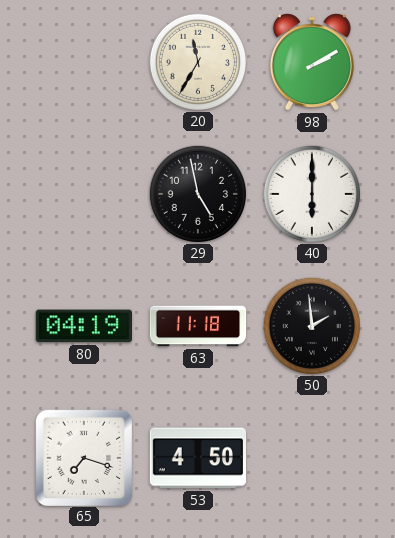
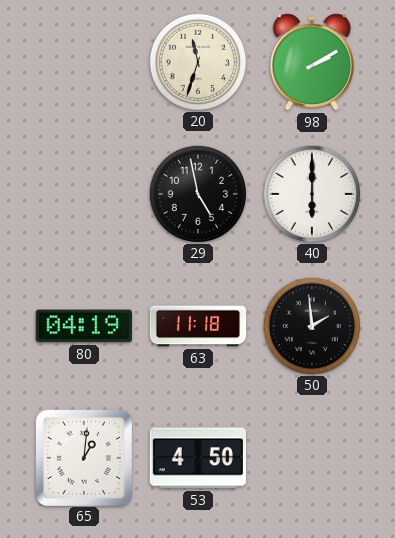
20: 11:35 -> 11:33 (197, 61)
65: 7:18 -> 1:01 (83, 457)
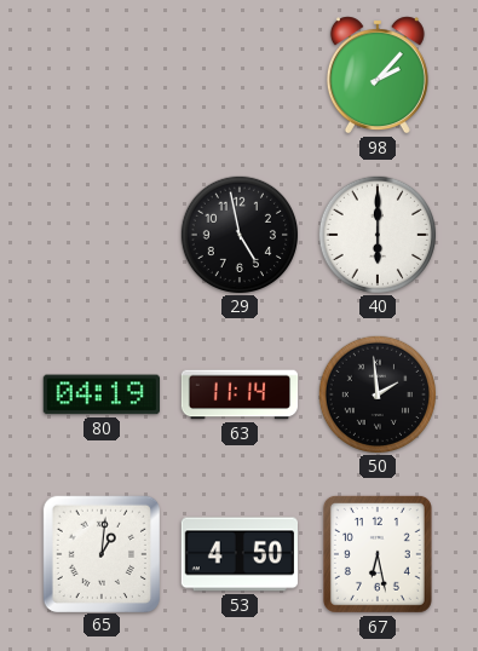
20: 11:33 -> none (197, 61)
98: 2:10 -> 2:07 (378, 75)
63: 11:18 -> 11:14 (240, 394)
67: none -> 6:28 (378, 554)
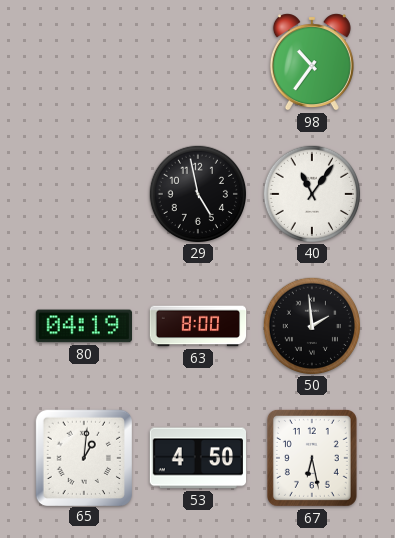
98: 2:07 -> 10:36 (312, 62)
40: 6:00 -> 11:06 (311, 193)
63: 11:14 -> 8:00 (198, 326)
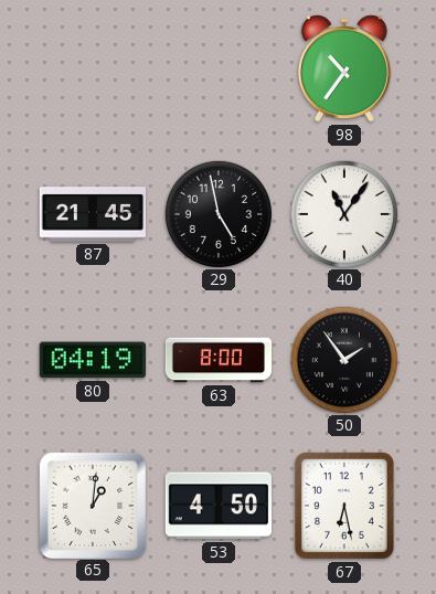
87: none -> 21:45 (92, 214)
50: 1:59 -> 1:54 (343, 359)
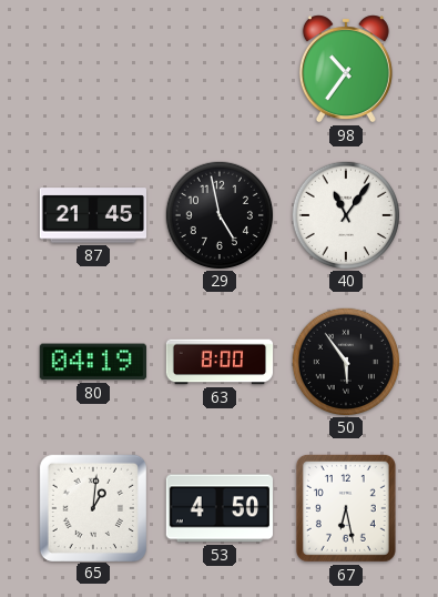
50: 1:54 -> 5:54 (345, 361)
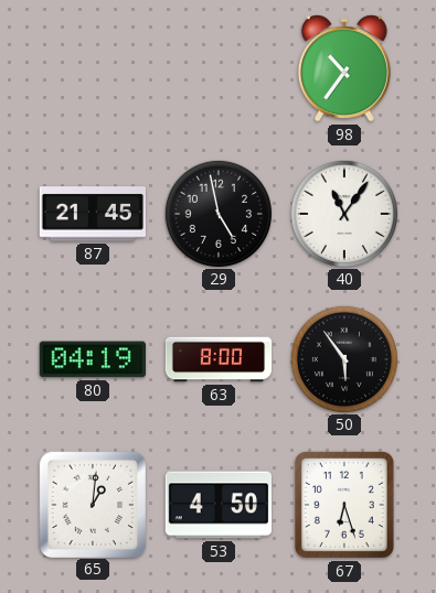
67: 6:28 -> 6:27 (344, 505)
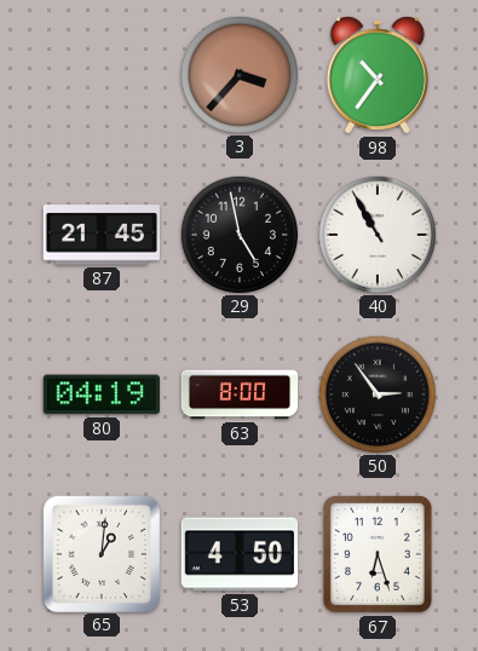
3: none -> 3:37 (238, 74)
40: 11:06 -> 10:55 (376, 234)
50: 5:54 -> 2:54 (376, 393)
